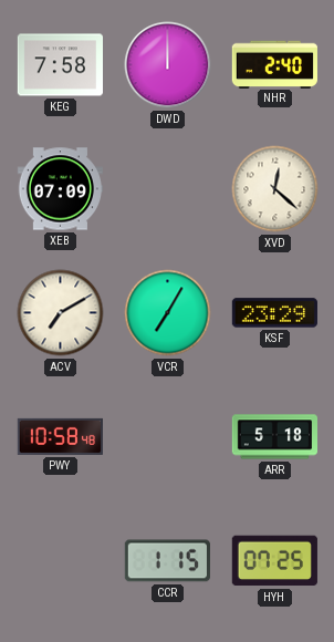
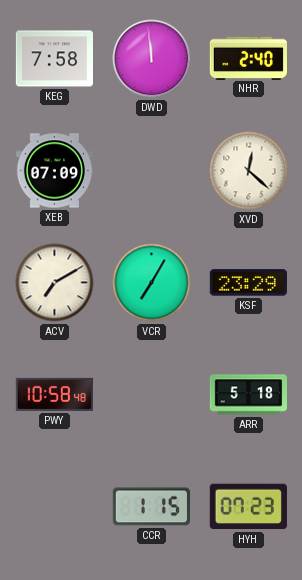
DWD: 12:00 -> 11:59 (152, 59)
HYH: 07:25 -> 07:23 (248, 507)
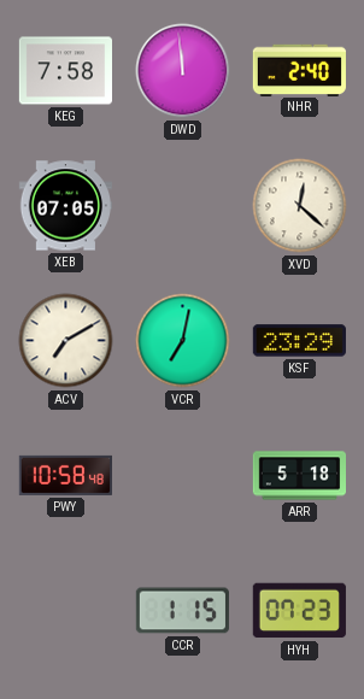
XEB: 07:09 -> 07:05 (65, 206)
VCR: 7:05 -> 7:02 (183, 341)
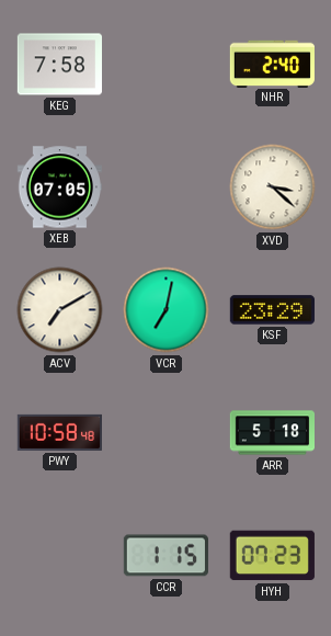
DWD: 11:59 -> none (183, 71)
XVD: 12:22 -> 3:22 (273, 188)
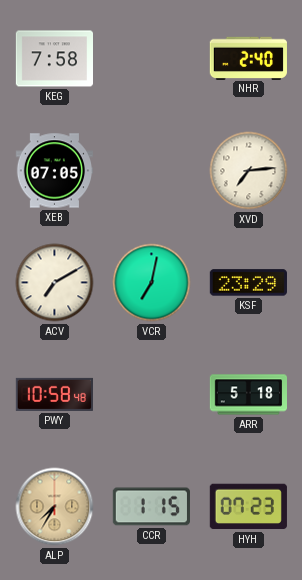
XVD: 3:22 -> 7:14 (249, 171)
ALP: none -> 7:35 (55, 507)
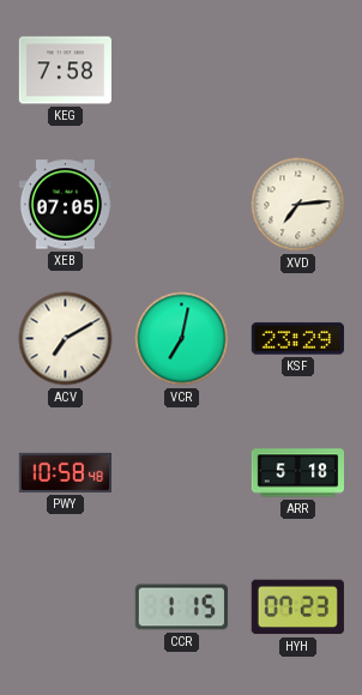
NHR: 2:40 -> none (248, 58)
ALP: 7:35 -> none (55, 507)
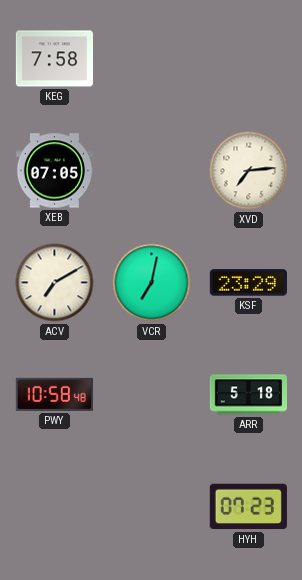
CCR: 1:15 -> none (181, 608)
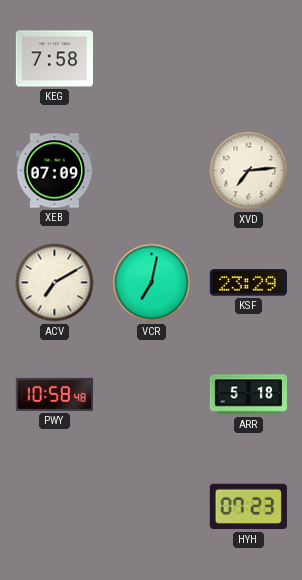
XEB: 07:05 -> 07:09 (54, 171)
